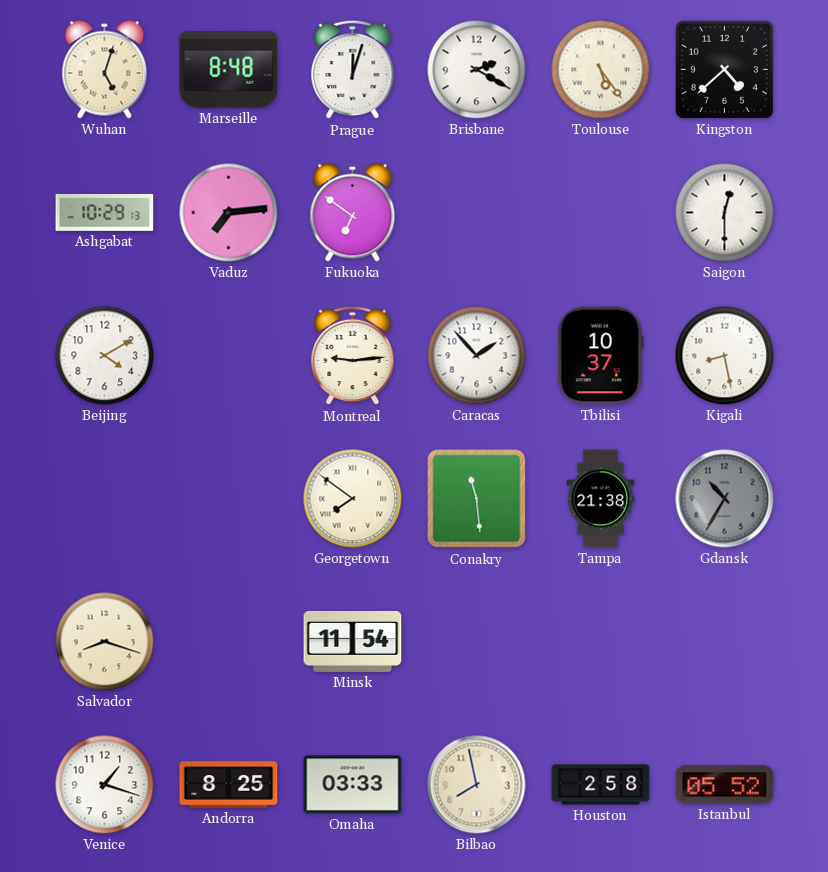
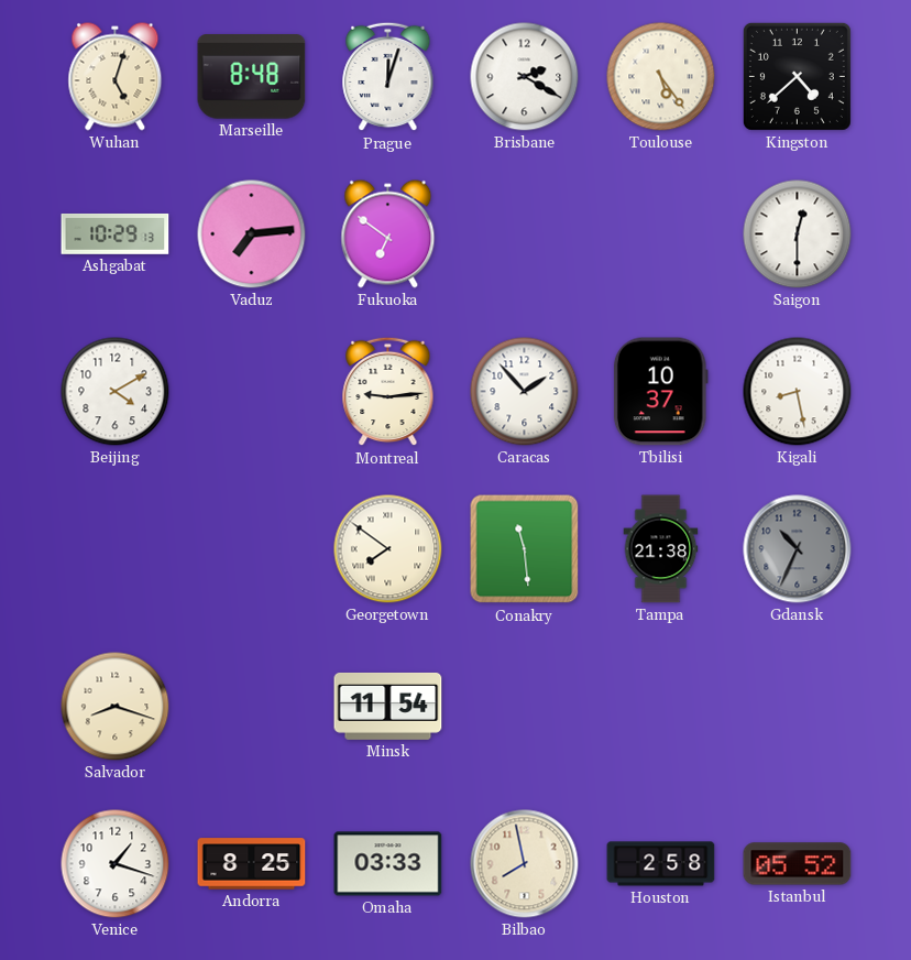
Gdansk: 10:35 -> 10:34 (798, 549)
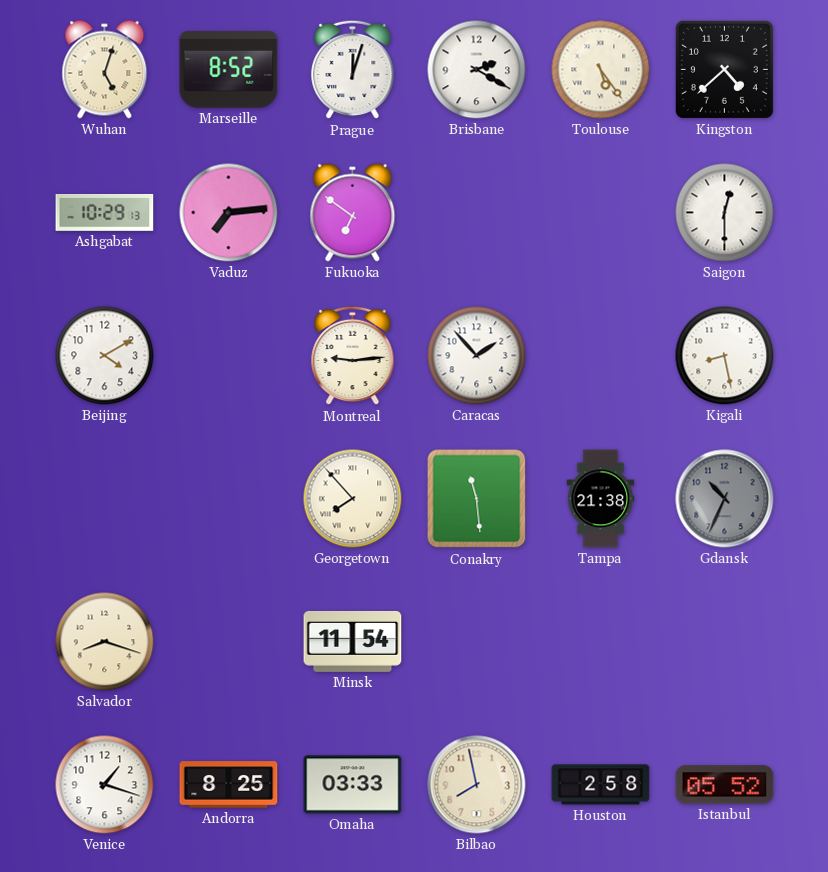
Marseille: 8:48 -> 8:52 (229, 70)
Tbilisi: 10:37 -> none (660, 392)
Georgetown: 7:51 -> 7:53 (353, 499)
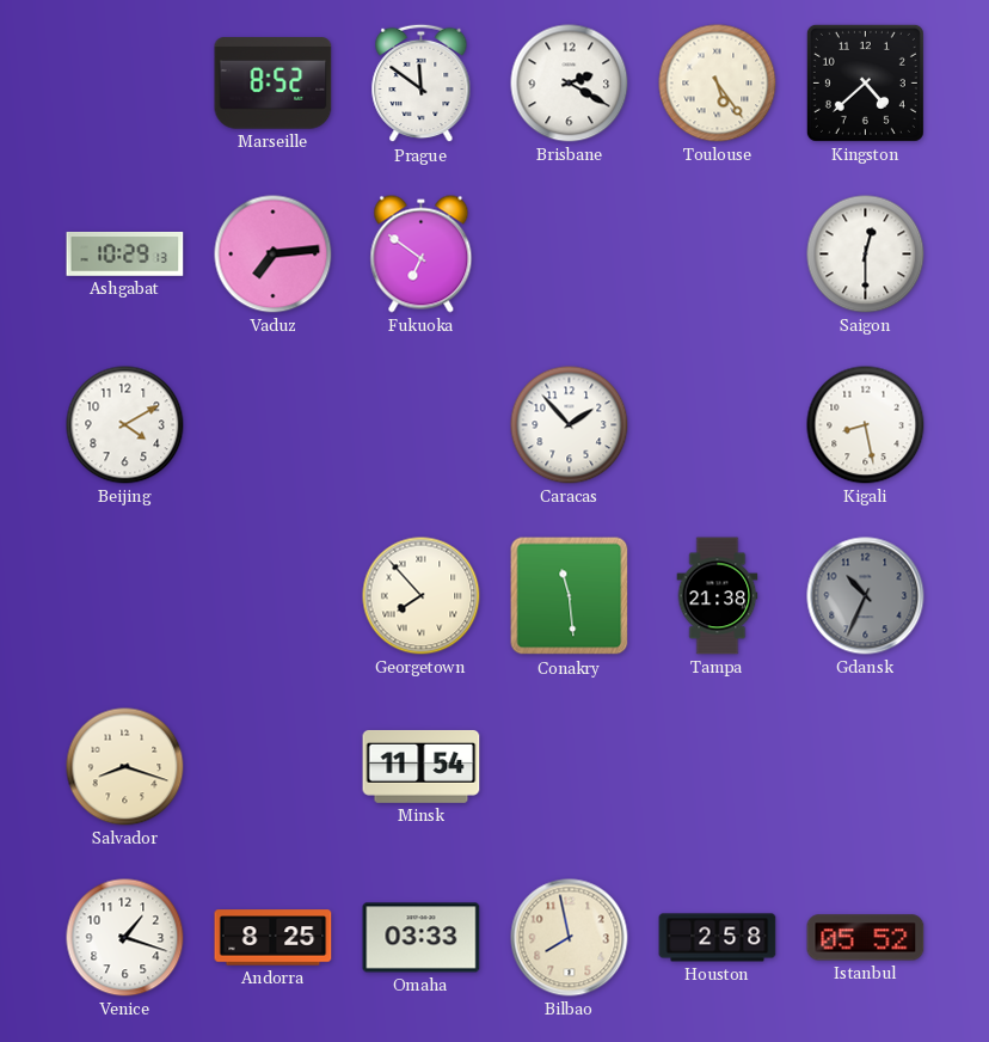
Wuhan: 5:03 -> none (105, 70)
Prague: 12:03 -> 11:51 (422, 84)
Montreal: 9:14 -> none (353, 356)
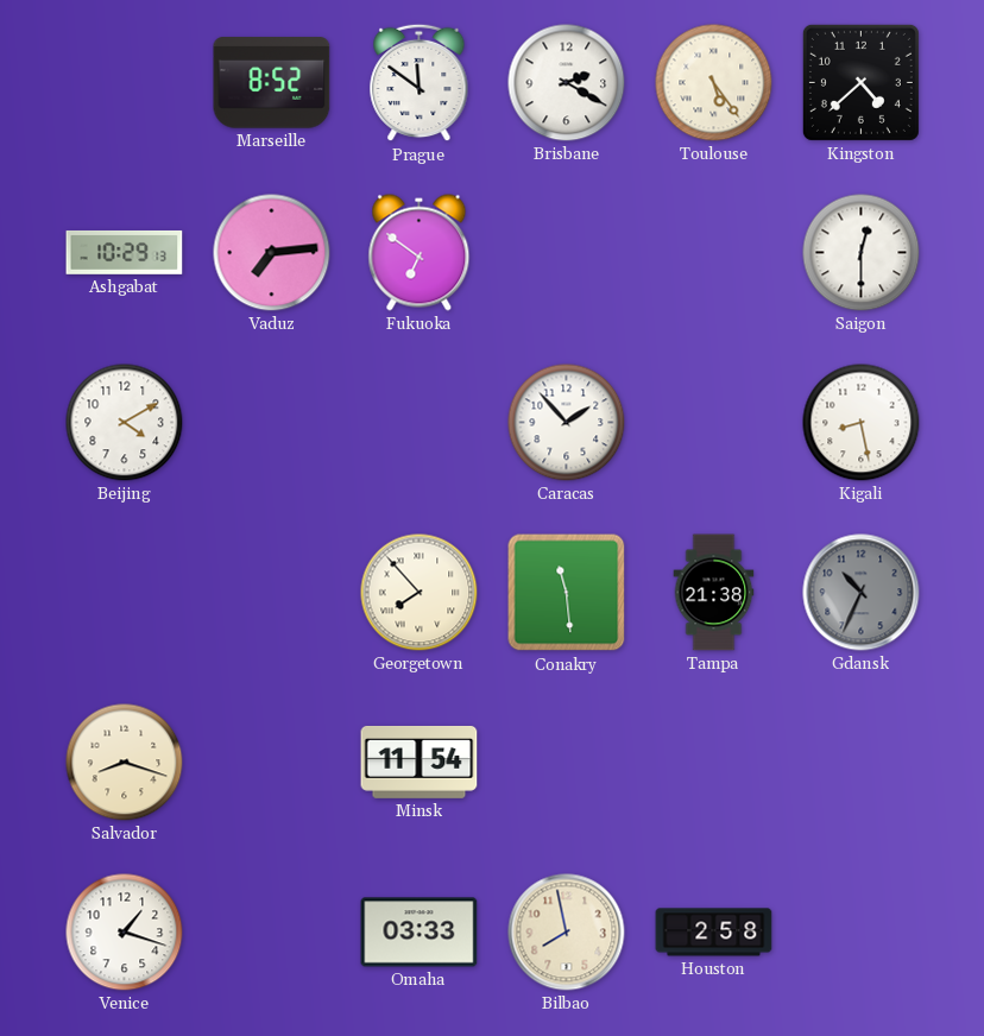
Andorra: 8:25 -> none (274, 938)
Istanbul: 05:52 -> none (866, 938)
